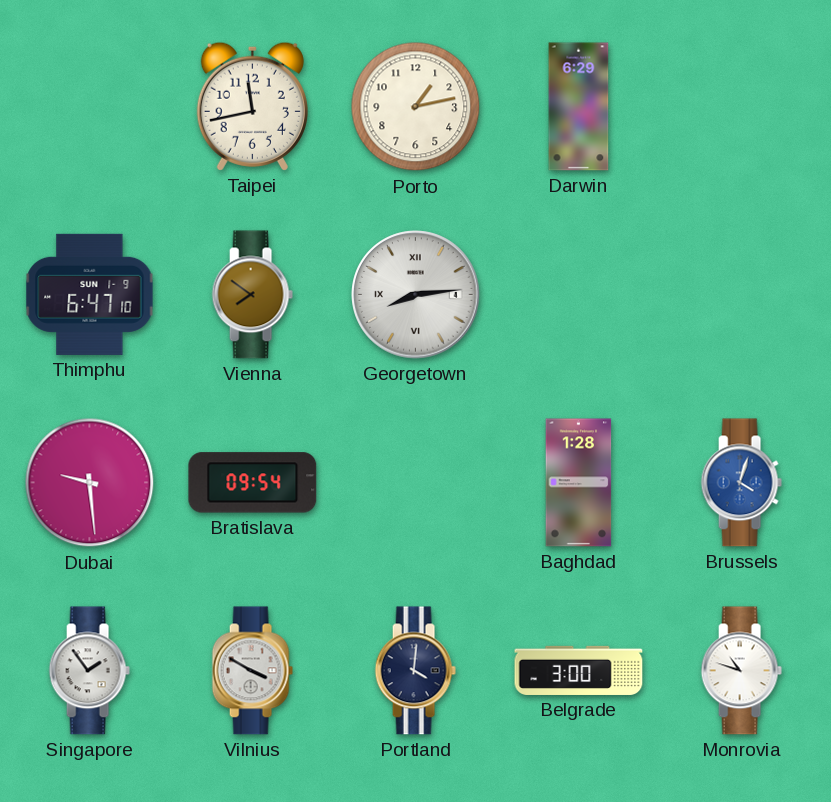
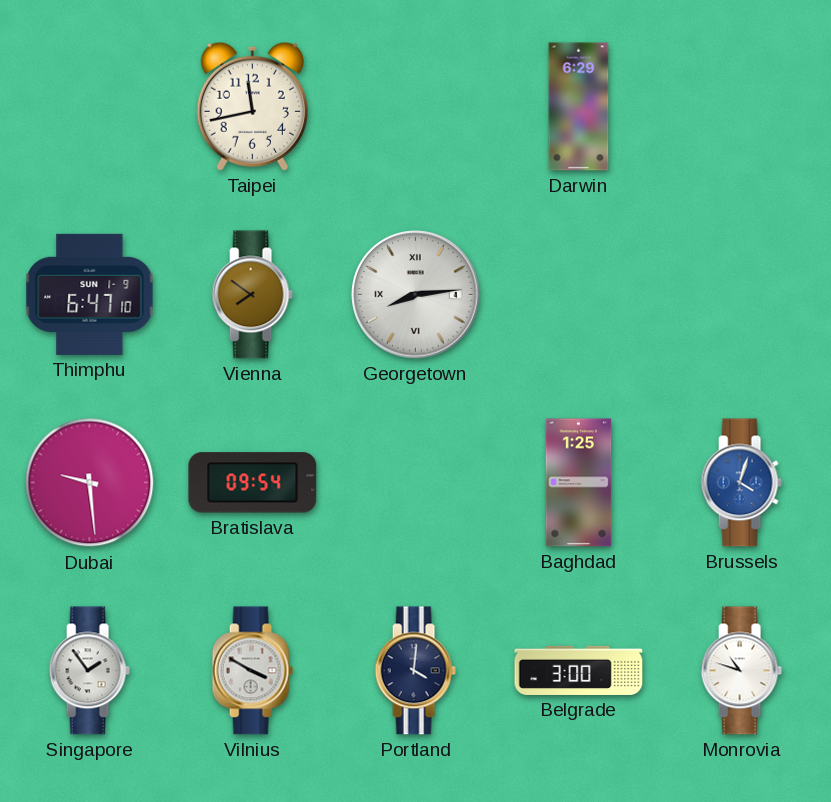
Porto: 1:13 -> none (416, 107)
Baghdad: 1:28 -> 1:25 (579, 483)
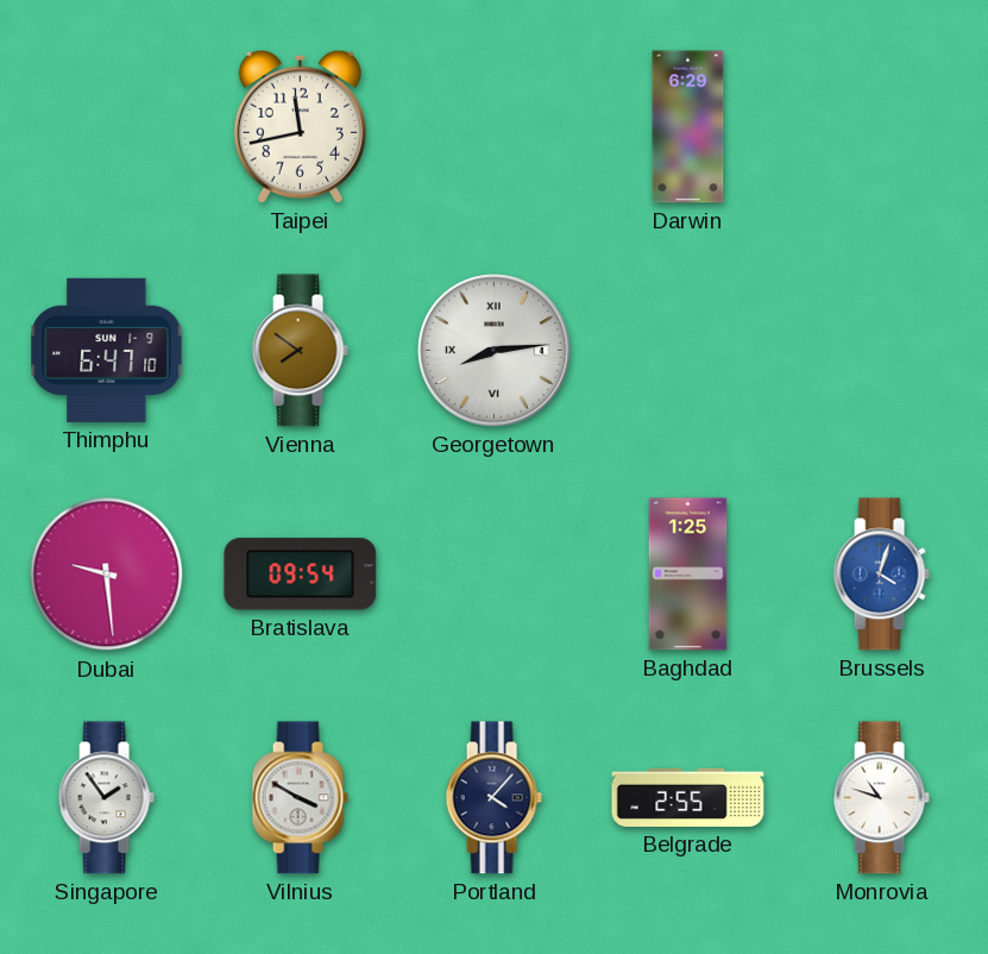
Portland: 4:01 -> 4:07 (493, 798)
Belgrade: 3:00 -> 2:55 (688, 797)
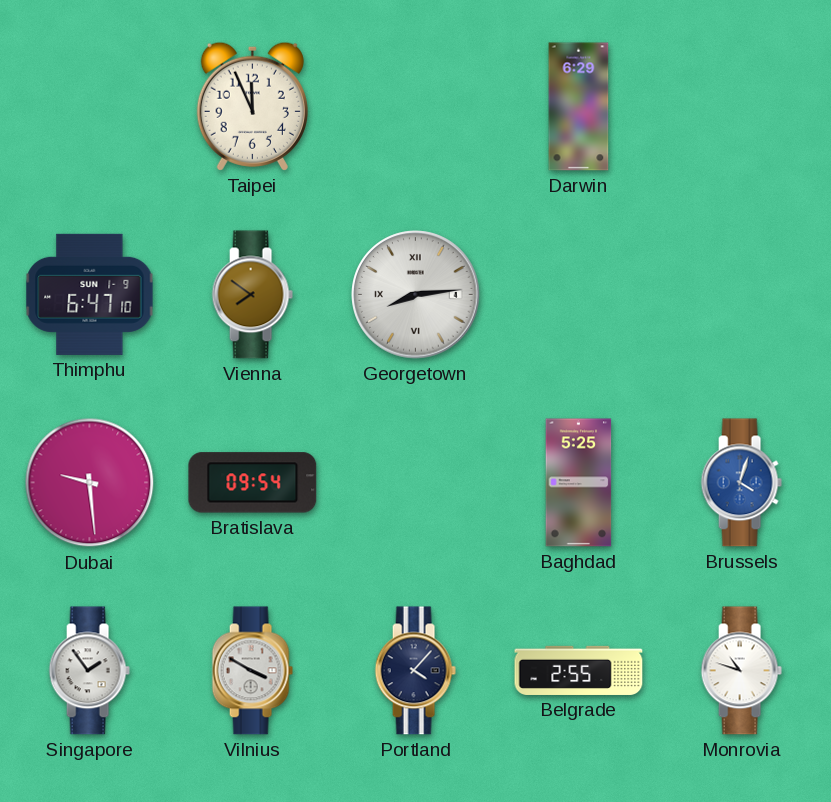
Taipei: 11:43 -> 11:56 (252, 106)
Baghdad: 1:25 -> 5:25 (579, 483)
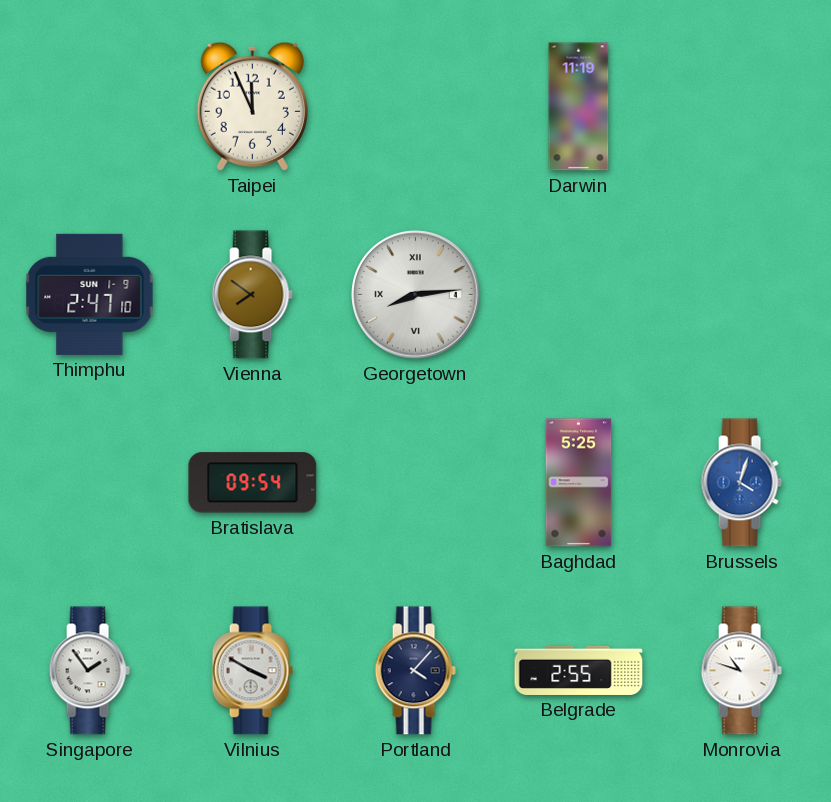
Darwin: 6:29 -> 11:19 (579, 107)
Thimphu: 6:47 -> 2:47 (90, 294)
Dubai: 9:29 -> none (90, 483)
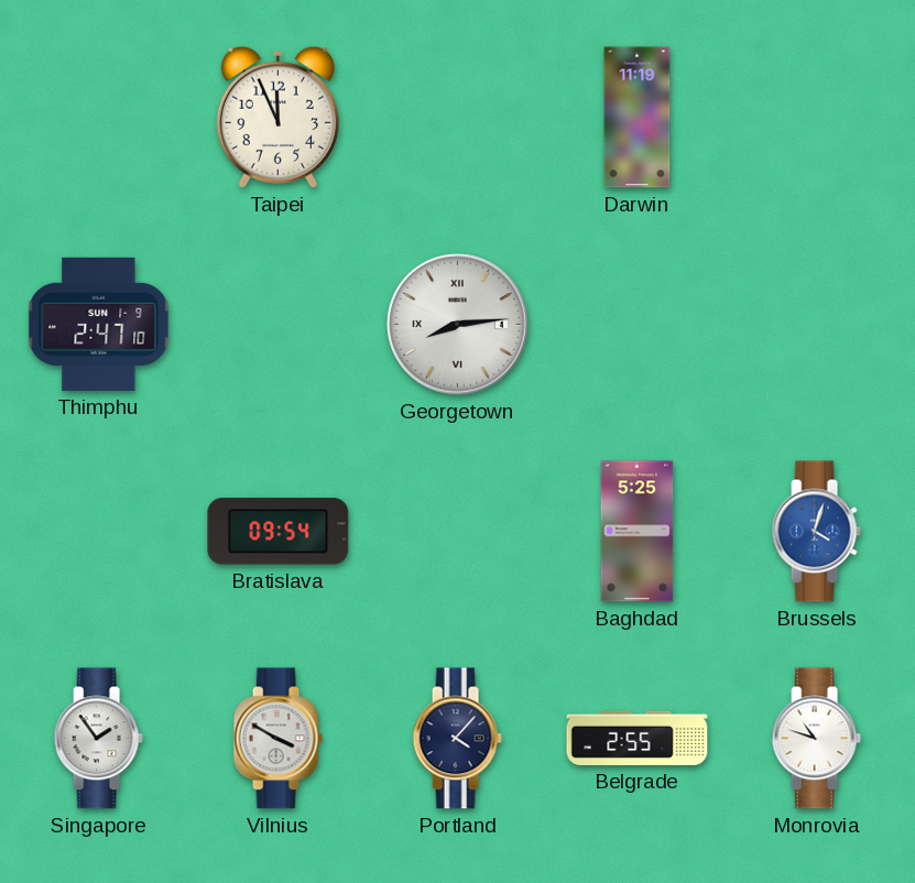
Vienna: 7:51 -> none (252, 295)
